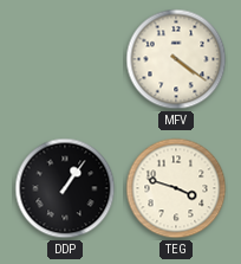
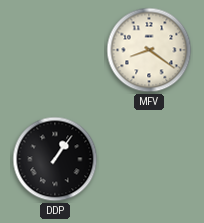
MFV: 4:21 -> 8:21 (149, 50)
TEG: 3:48 -> none (176, 188)
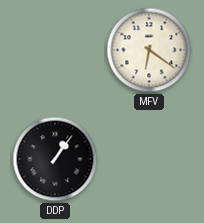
MFV: 8:21 -> 6:21 (149, 50)
